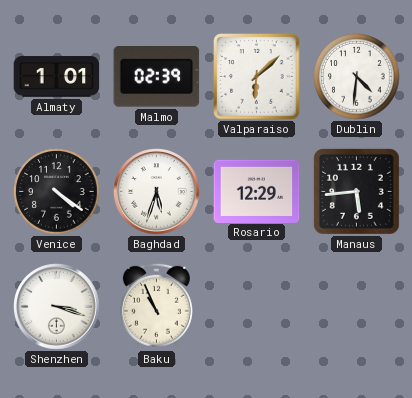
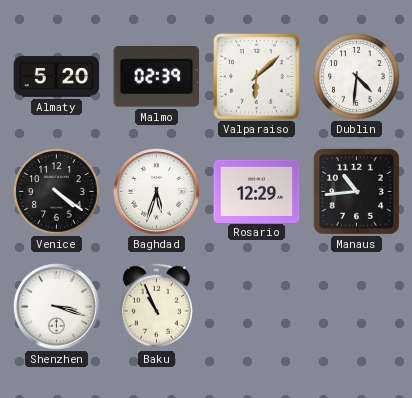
Almaty: 1:01 -> 5:20 (57, 77)
Manaus: 5:44 -> 10:44 (357, 192)
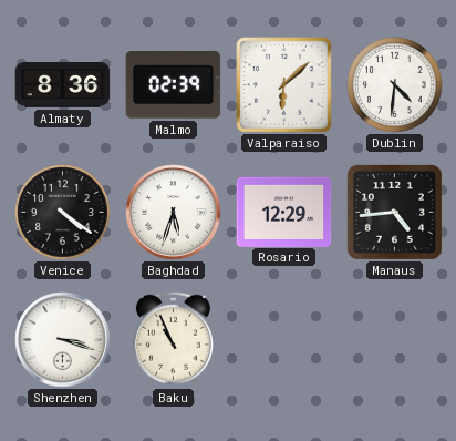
Almaty: 5:20 -> 8:36 (63, 85)
Manaus: 10:44 -> 4:44 (395, 213)
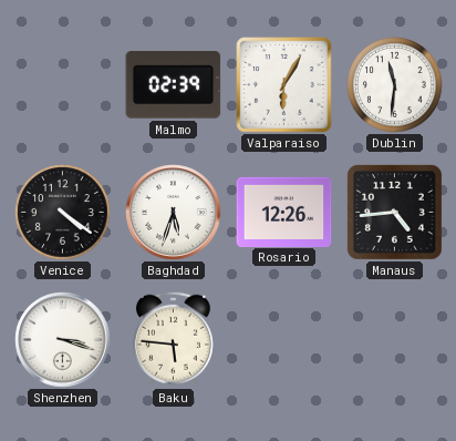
Almaty: 8:36 -> none (63, 85)
Valparaiso: 6:08 -> 6:05 (284, 85)
Dublin: 4:31 -> 11:31 (395, 85)
Rosario: 12:29 -> 12:26 (284, 212)
Baku: 10:56 -> 5:46 (173, 339)
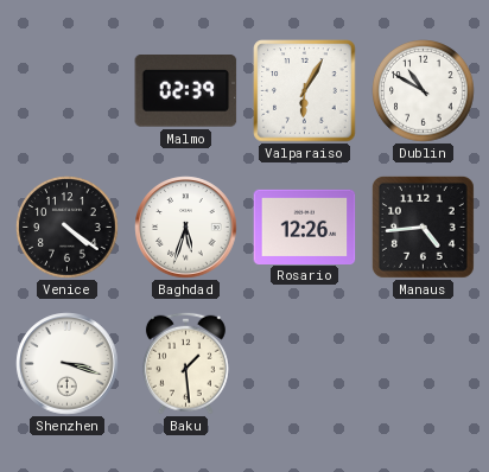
Dublin: 11:31 -> 10:50 (424, 91)
Baku: 5:46 -> 1:29 (185, 363)
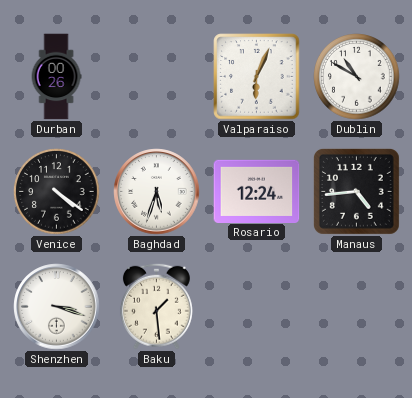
Durban: none -> 00:26 (56, 77)
Malmo: 02:39 -> none (186, 91)
Valparaiso: 6:05 -> 6:04 (257, 77)
Rosario: 12:26 -> 12:24 (257, 191)
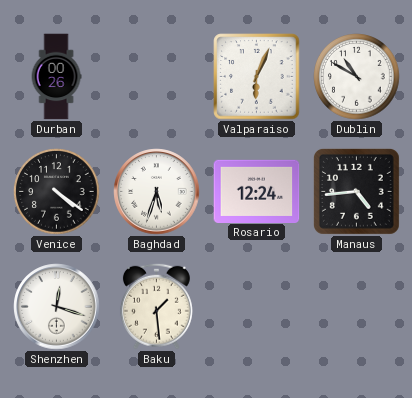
Shenzhen: 3:18 -> 12:18 (57, 307)
